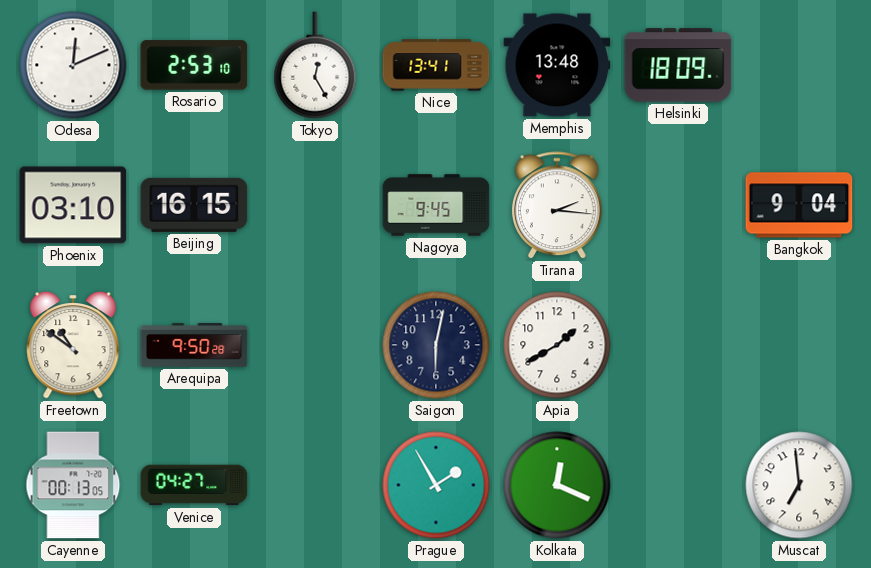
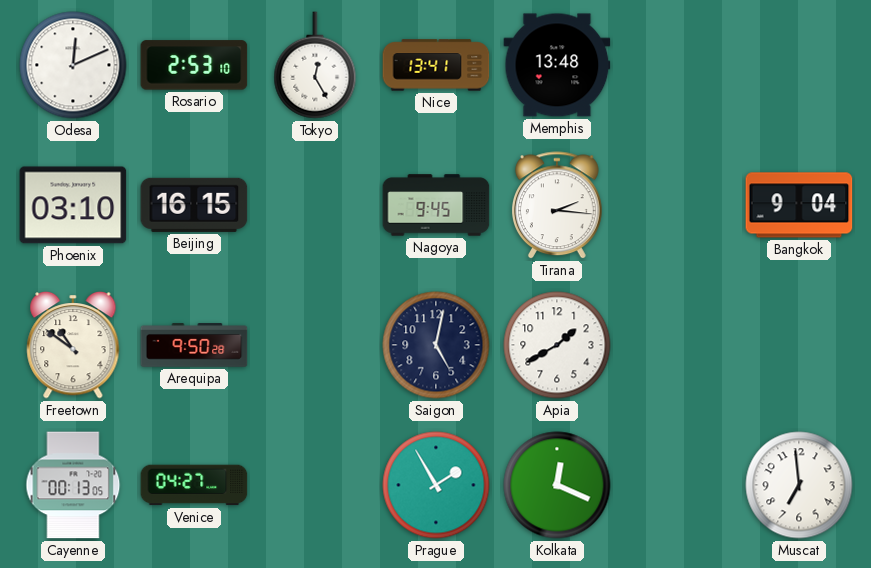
Helsinki: 18:09 -> none (678, 65)
Saigon: 6:02 -> 5:02 (436, 345)
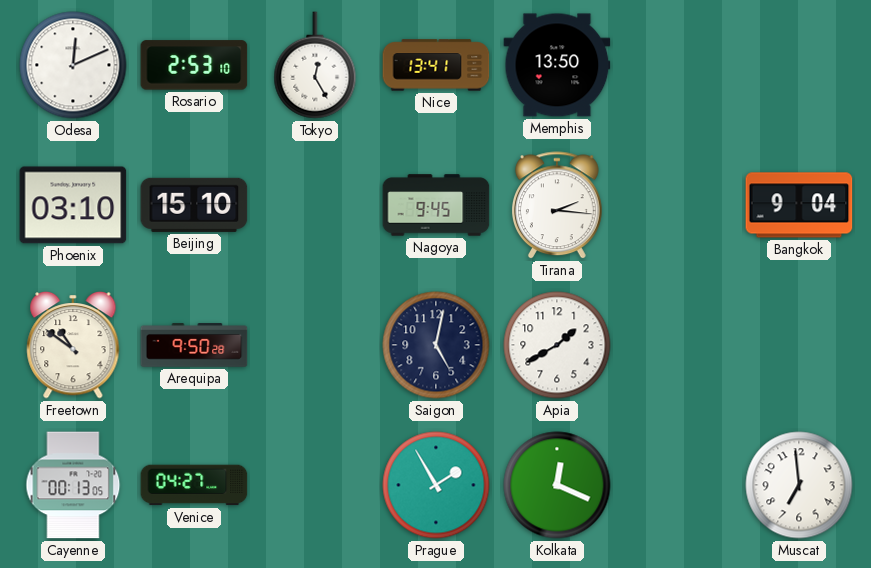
Memphis: 13:48 -> 13:50 (557, 65)
Beijing: 16:15 -> 15:10 (194, 205)
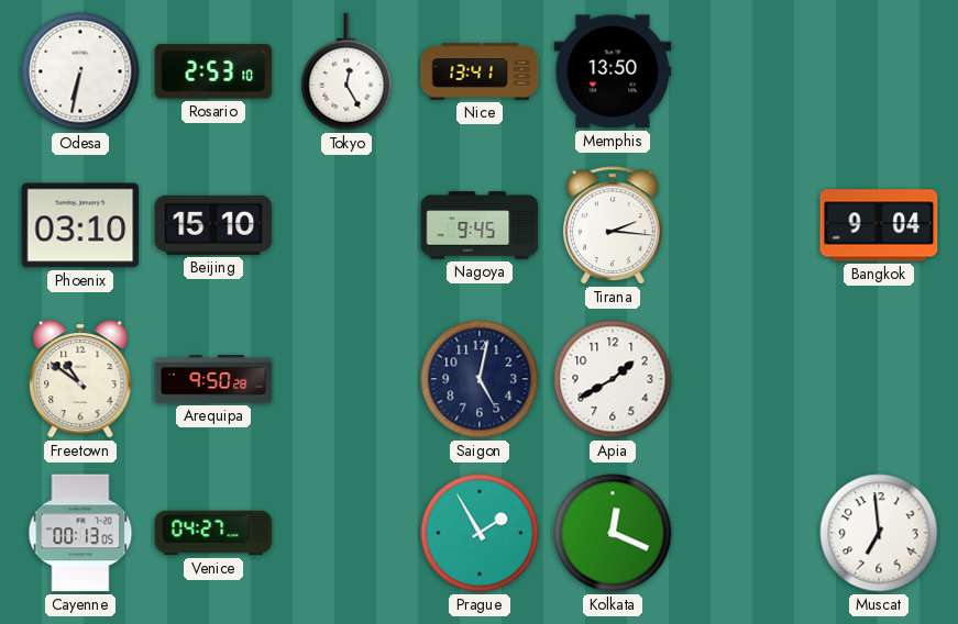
Odesa: 12:11 -> 6:32 (80, 71)
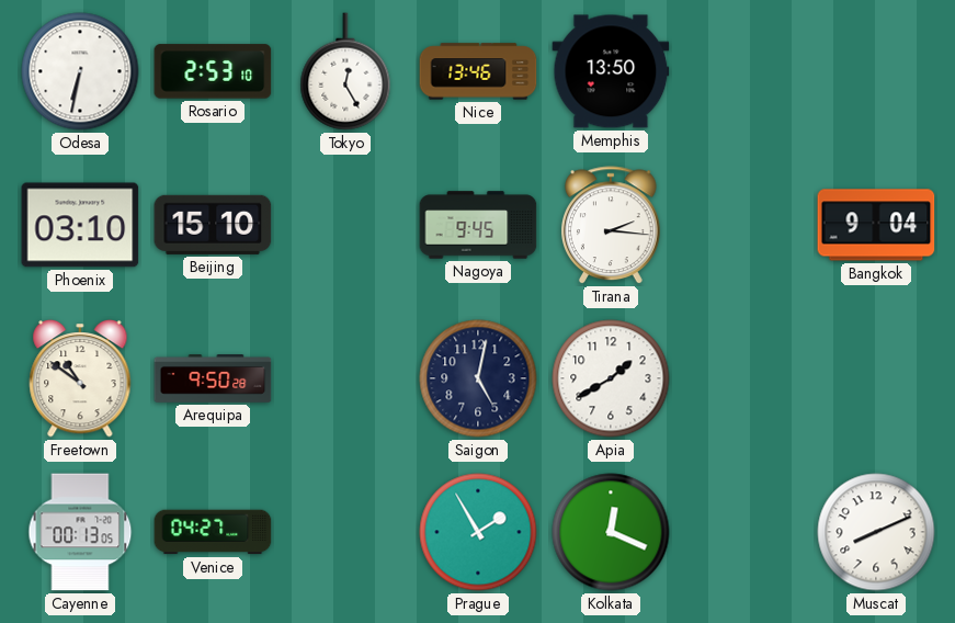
Nice: 13:41 -> 13:46 (478, 71)
Muscat: 6:59 -> 8:11 (876, 532)
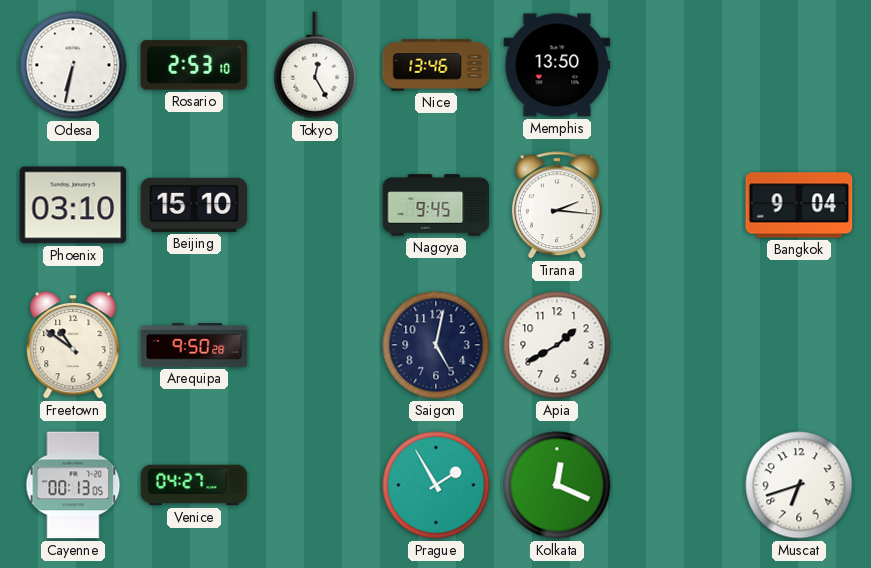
Muscat: 8:11 -> 6:42 (799, 485)
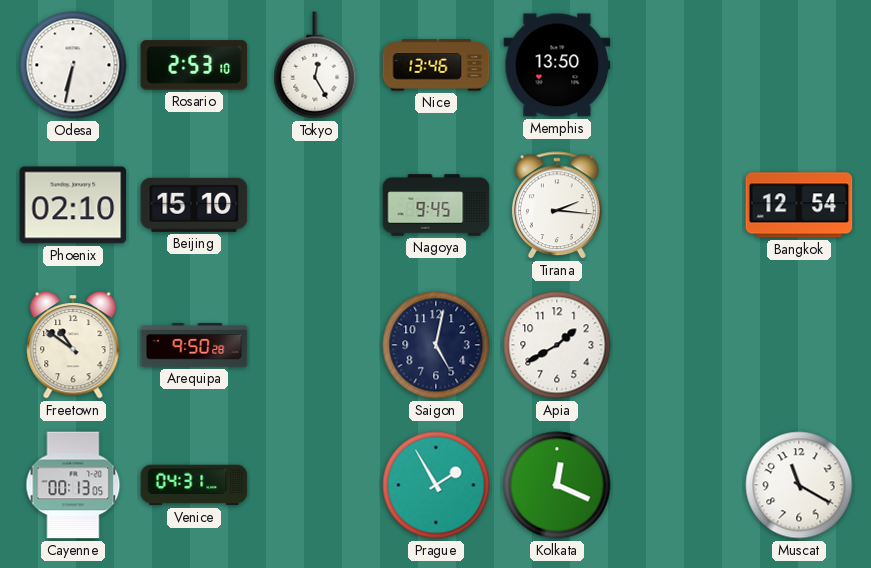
Phoenix: 03:10 -> 02:10 (73, 205)
Bangkok: 9:04 -> 12:54 (799, 205)
Venice: 04:27 -> 04:31 (194, 485)
Muscat: 6:42 -> 11:20 (799, 485)
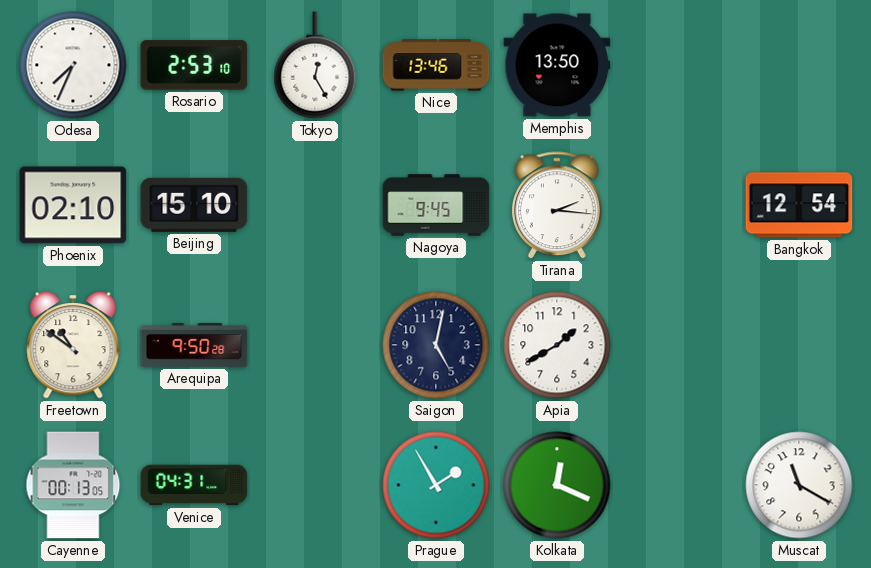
Odesa: 6:32 -> 7:34 (73, 65)
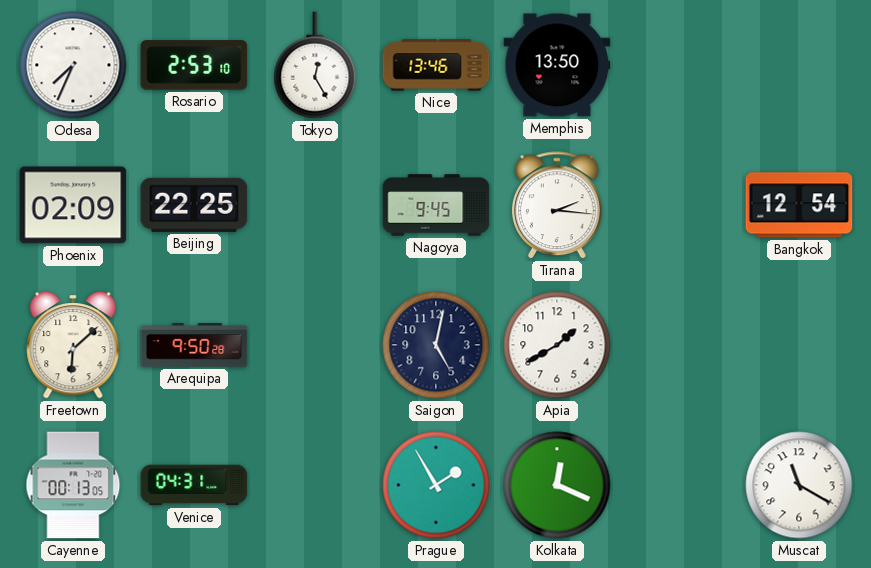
Phoenix: 02:10 -> 02:09 (73, 205)
Beijing: 15:10 -> 22:25 (194, 205)
Freetown: 10:51 -> 6:08 (73, 345)
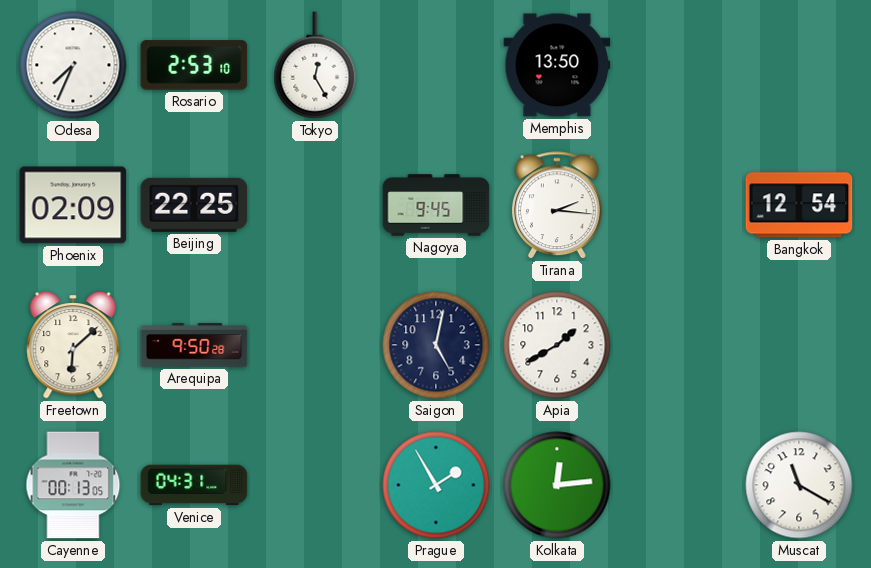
Nice: 13:46 -> none (436, 65)
Kolkata: 12:19 -> 12:14 (557, 485)
